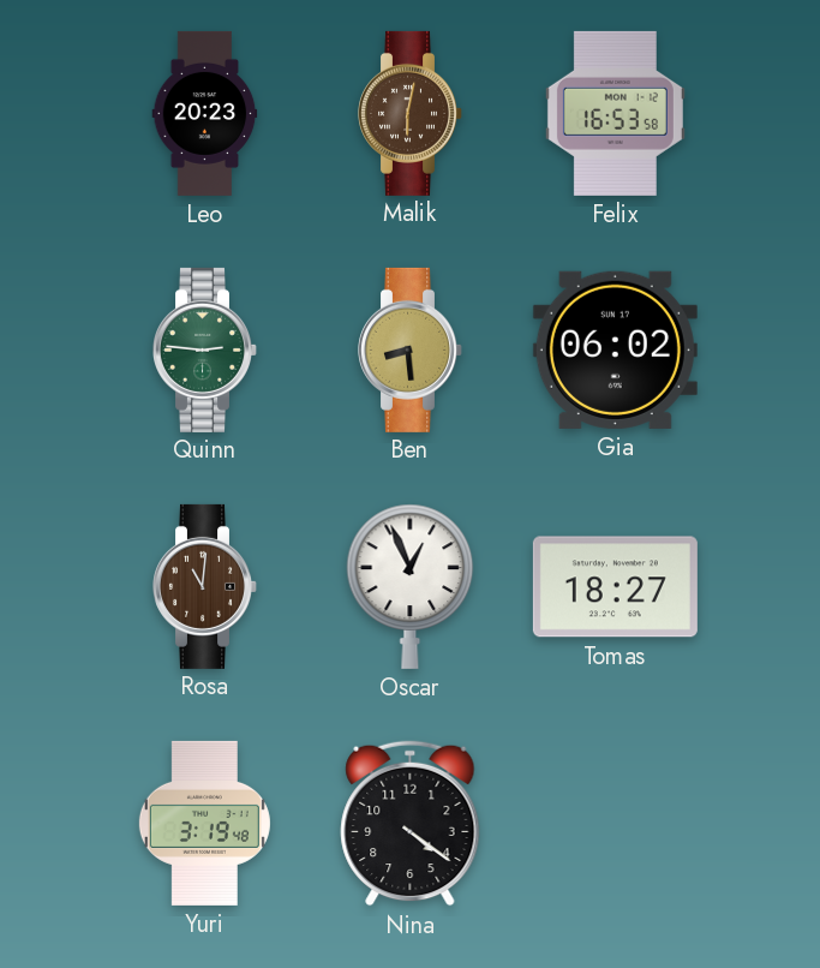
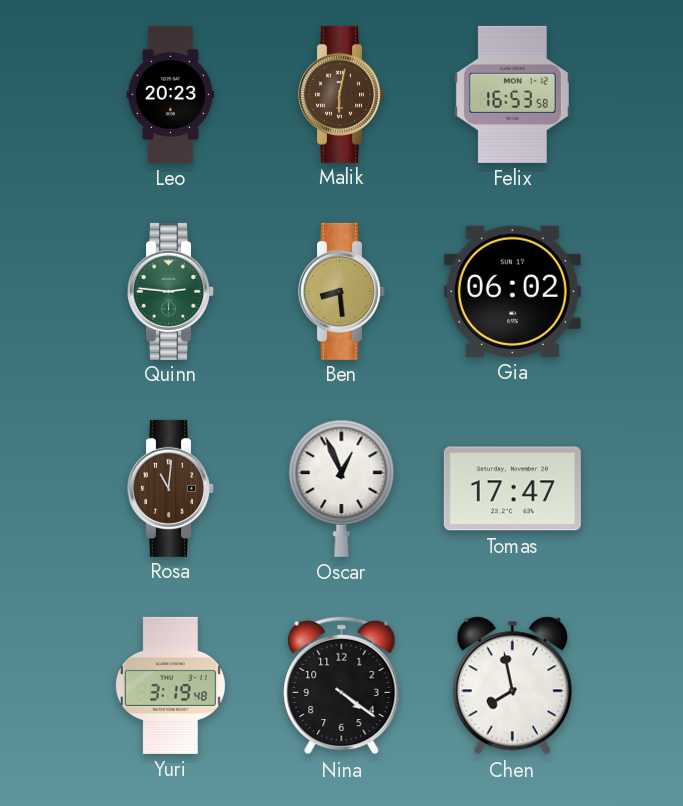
Tomas: 18:27 -> 17:47 (512, 489)
Chen: none -> 7:58 (512, 686)
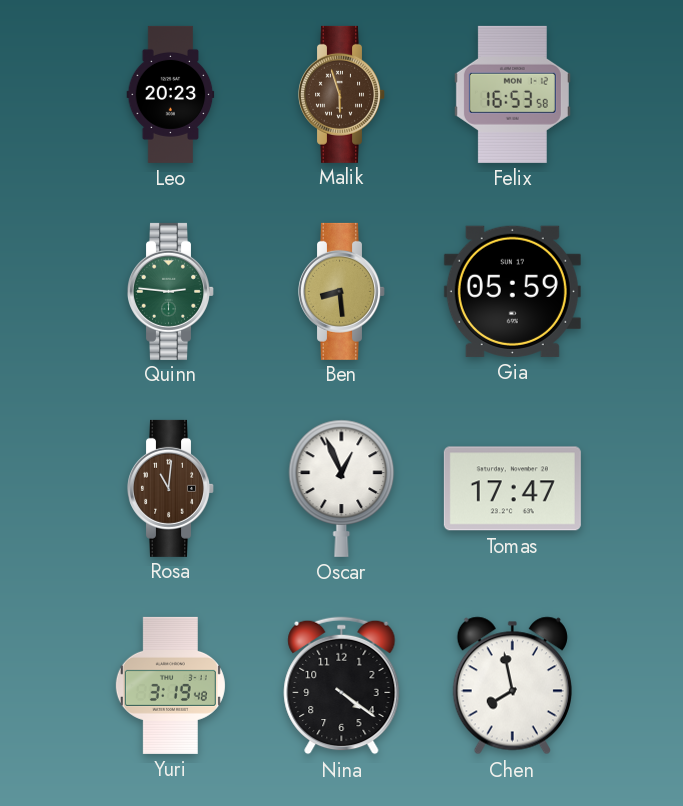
Malik: 6:02 -> 5:57 (342, 94)
Gia: 06:02 -> 05:59 (512, 291)
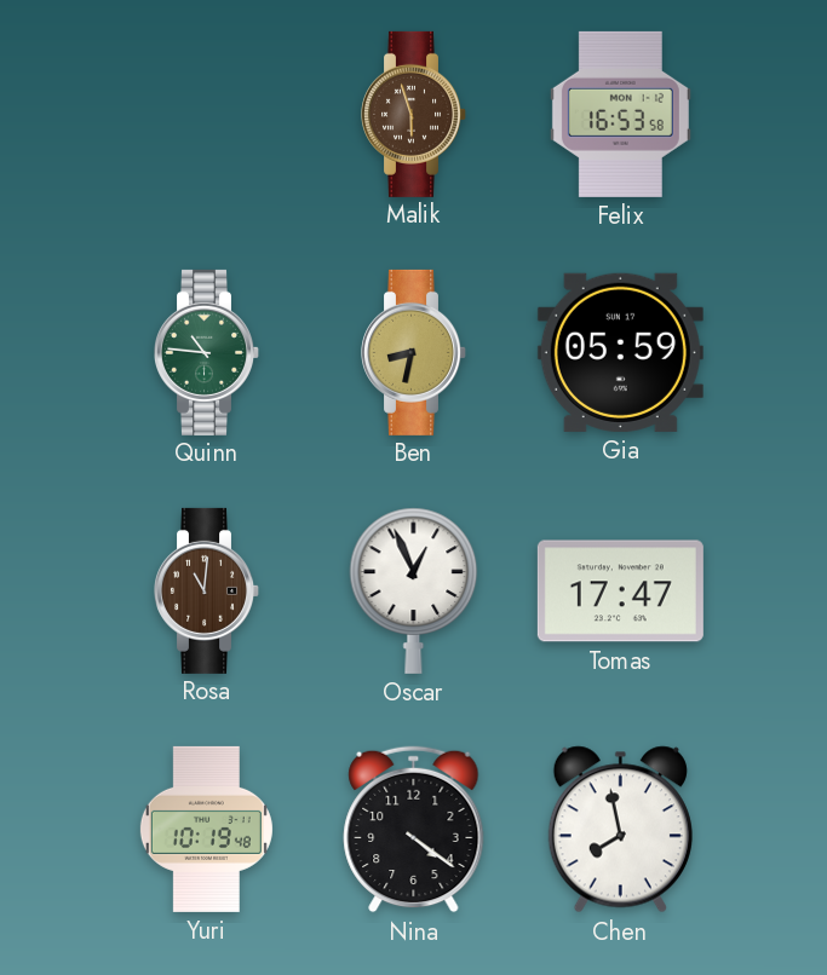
Leo: 20:23 -> none (171, 94)
Quinn: 2:46 -> 10:46 (207, 352)
Ben: 8:29 -> 8:32 (414, 352)
Yuri: 3:19 -> 10:19 (206, 829)
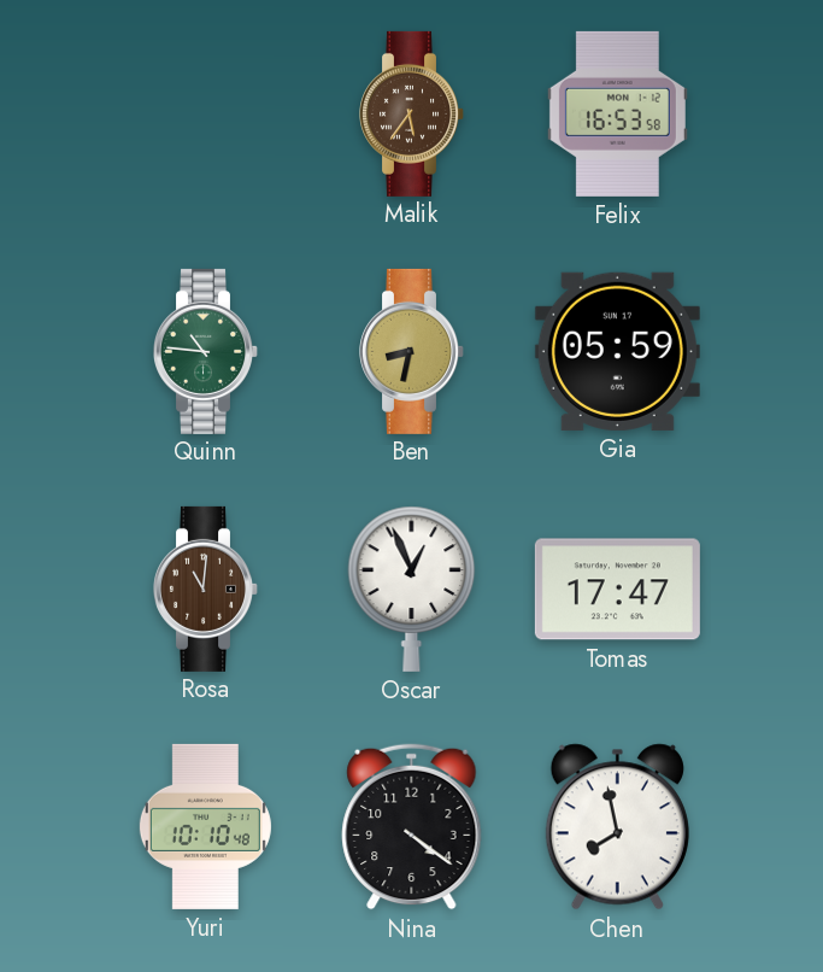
Malik: 5:57 -> 5:36 (412, 113)
Yuri: 10:19 -> 10:10 (205, 826)
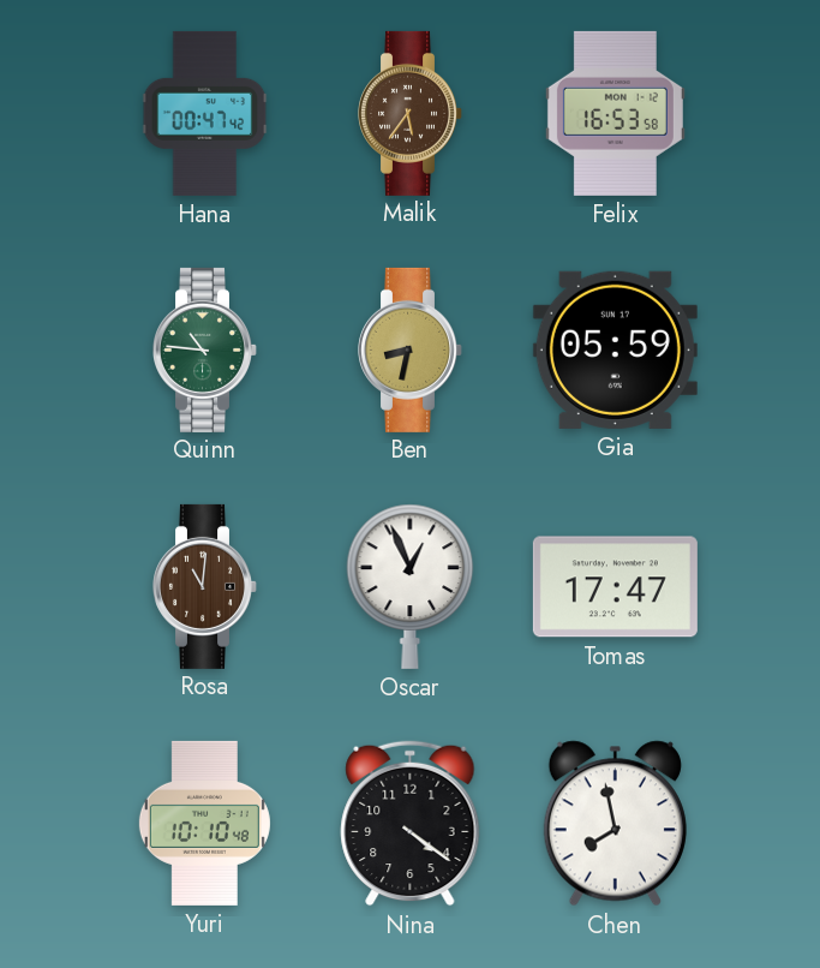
Hana: none -> 00:47 (205, 113)
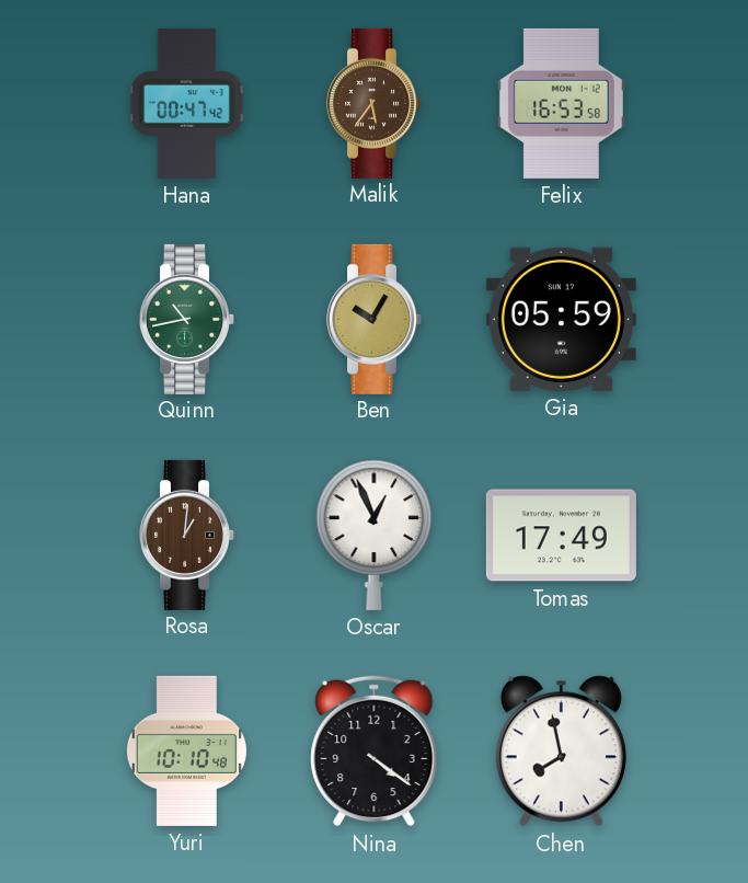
Quinn: 10:46 -> 10:43 (187, 319)
Ben: 8:32 -> 10:05 (375, 319)
Rosa: 11:01 -> 1:01 (187, 535)
Tomas: 17:47 -> 17:49 (561, 536)
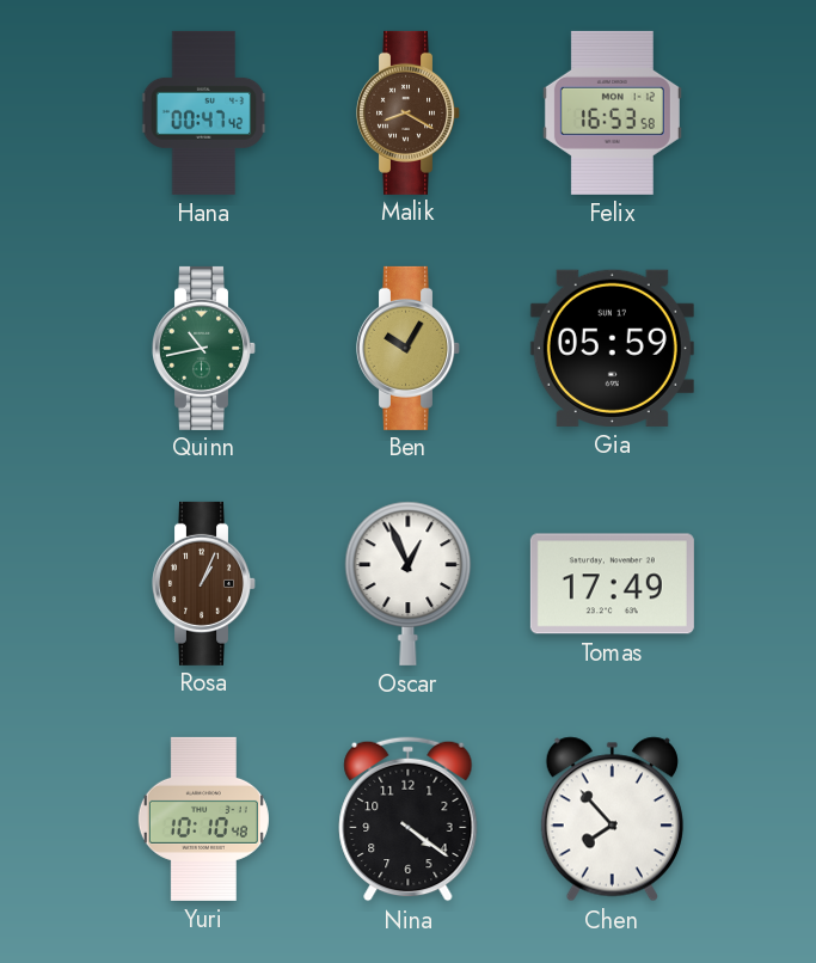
Malik: 5:36 -> 8:20 (409, 112)
Rosa: 1:01 -> 1:04 (204, 583)
Chen: 7:58 -> 7:53 (612, 820)
